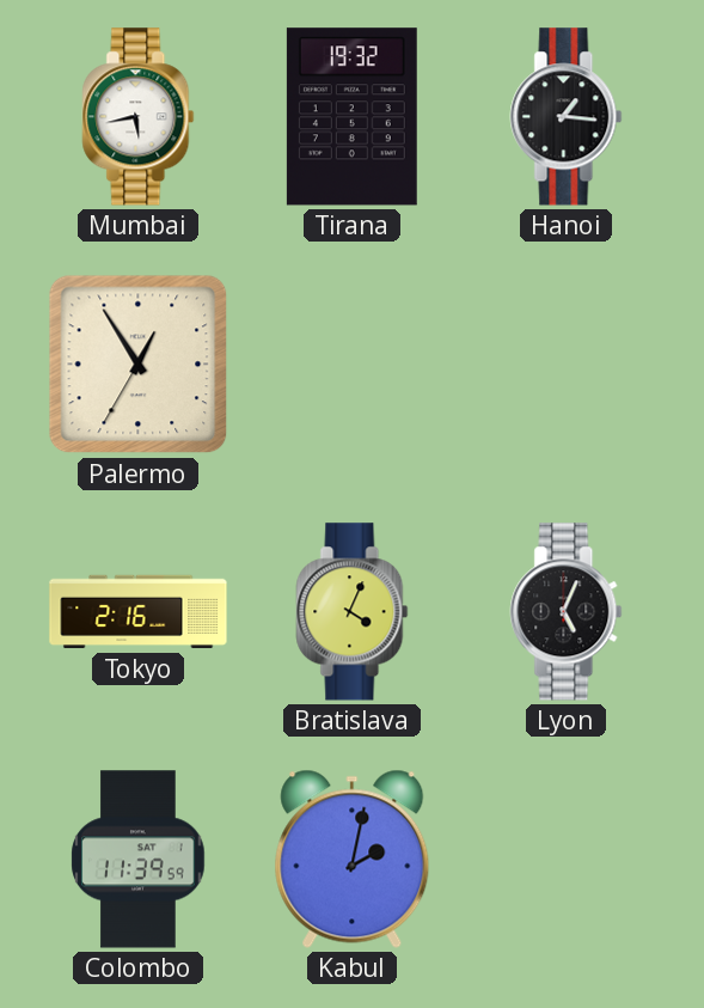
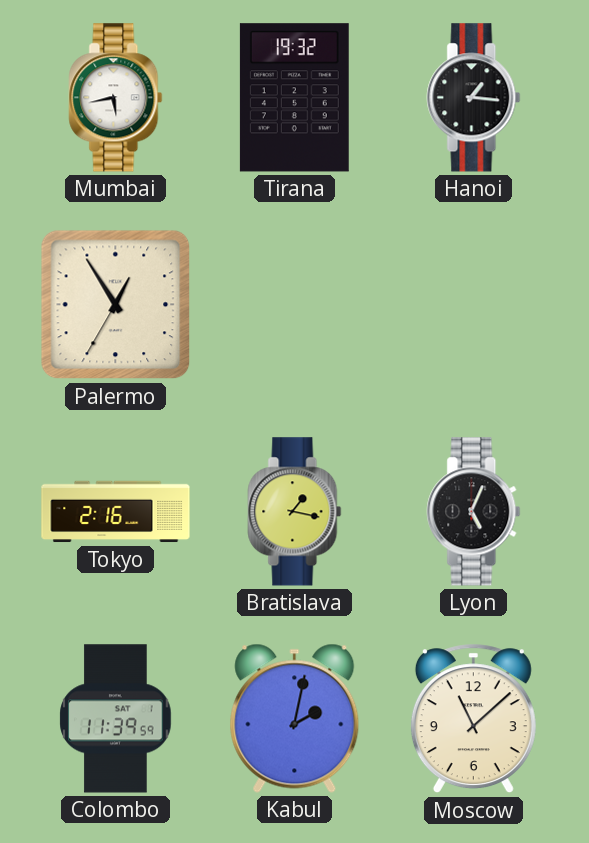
Bratislava: 4:04 -> 1:17 (295, 512)
Moscow: none -> 11:08 (473, 719)
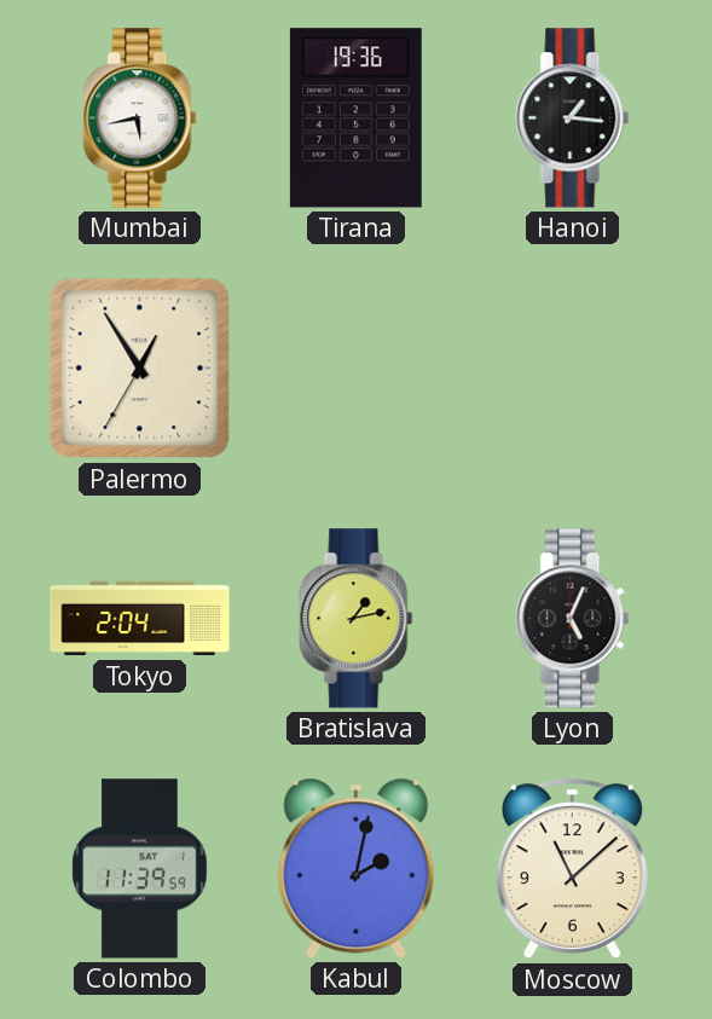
Tirana: 19:32 -> 19:36 (355, 118)
Tokyo: 2:16 -> 2:04 (140, 619)
Bratislava: 1:17 -> 1:13 (357, 619)
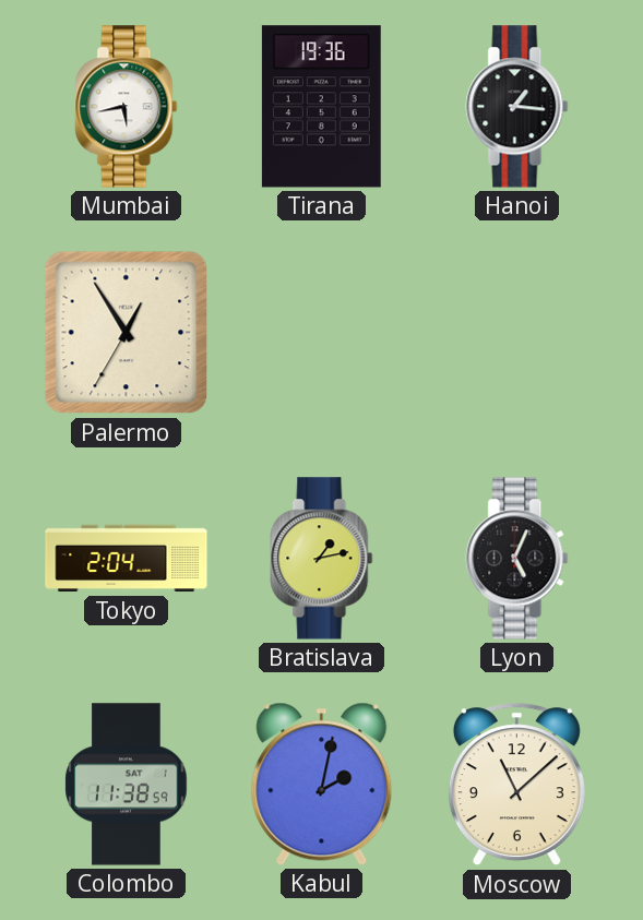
Colombo: 11:39 -> 11:38 (127, 785)
